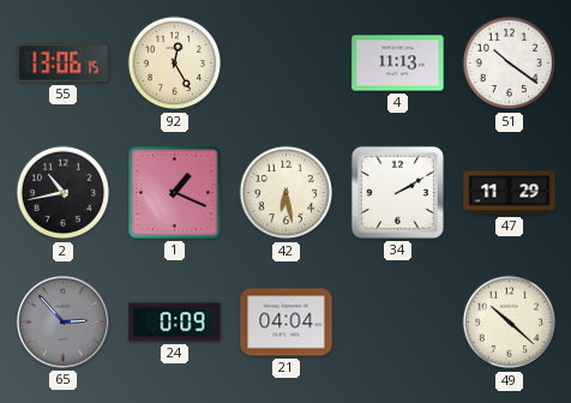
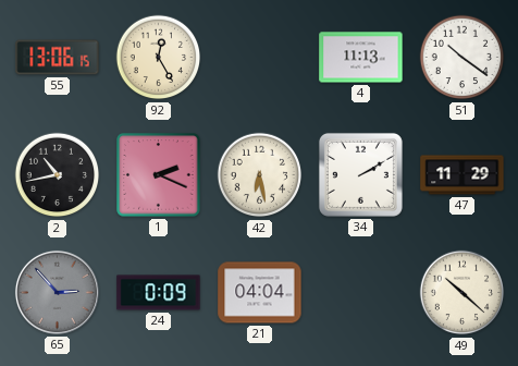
1: 1:19 -> 2:19 (159, 175)
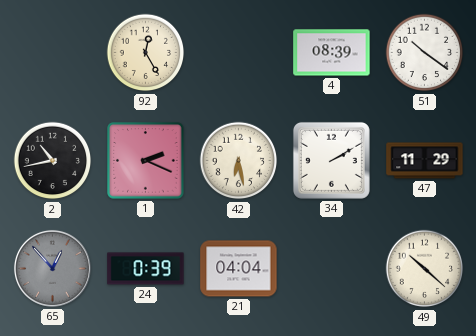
55: 13:06 -> none (58, 58)
4: 11:13 -> 08:39 (332, 53)
65: 2:53 -> 12:53 (52, 268)
24: 0:09 -> 0:39 (146, 269)
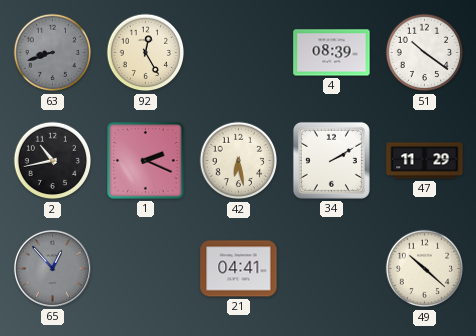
63: none -> 8:42 (53, 53)
24: 0:39 -> none (146, 269)
21: 04:04 -> 04:41 (239, 269)
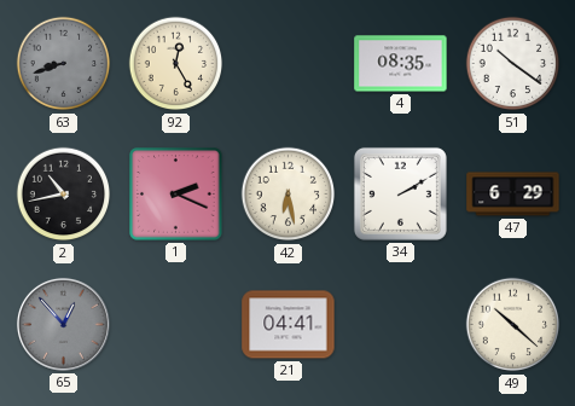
4: 08:39 -> 08:35 (401, 64)
47: 11:29 -> 6:29 (513, 195)
